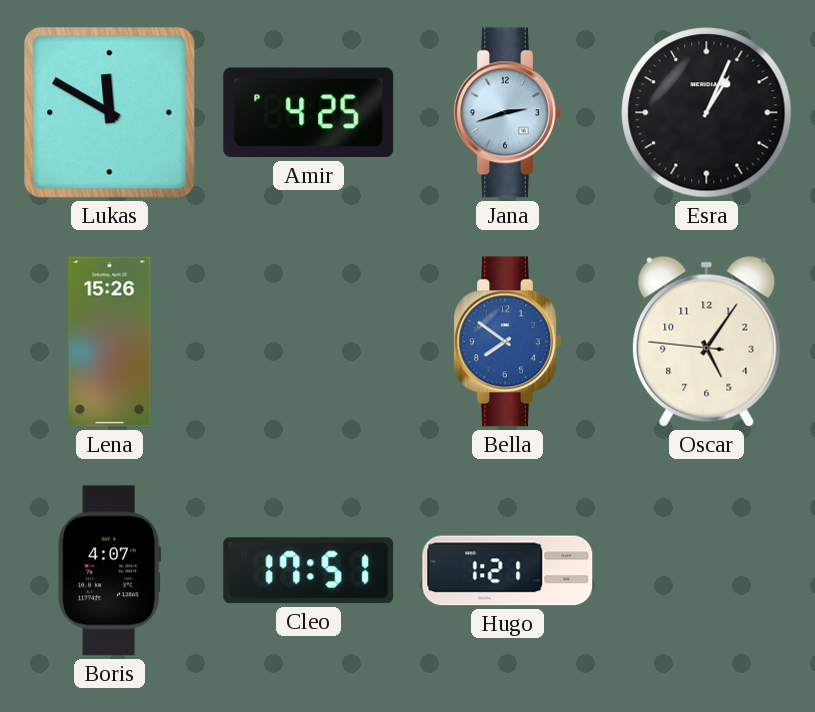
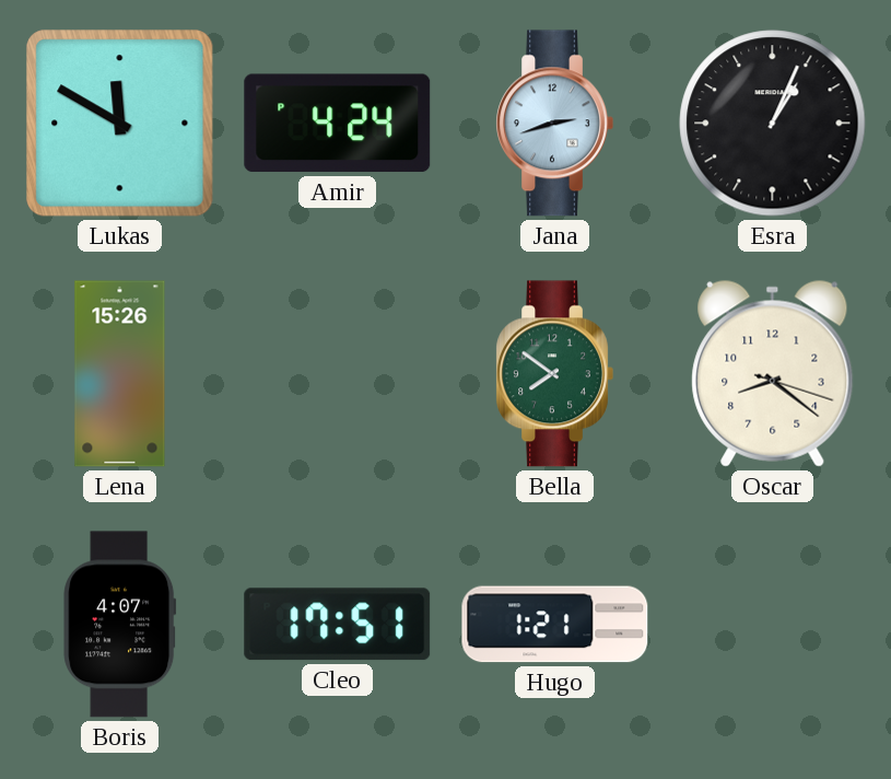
Amir: 4:25 -> 4:24 (338, 124)
Bella dial: blue -> green (554, 374)
Oscar: 5:05 -> 8:21 (773, 373)
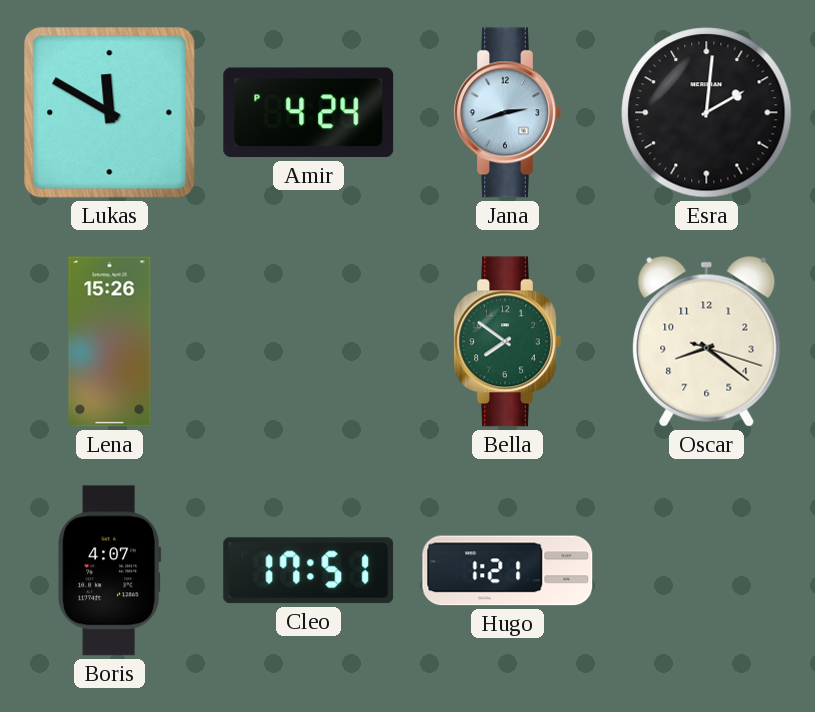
Esra: 1:04 -> 2:01 (707, 113)
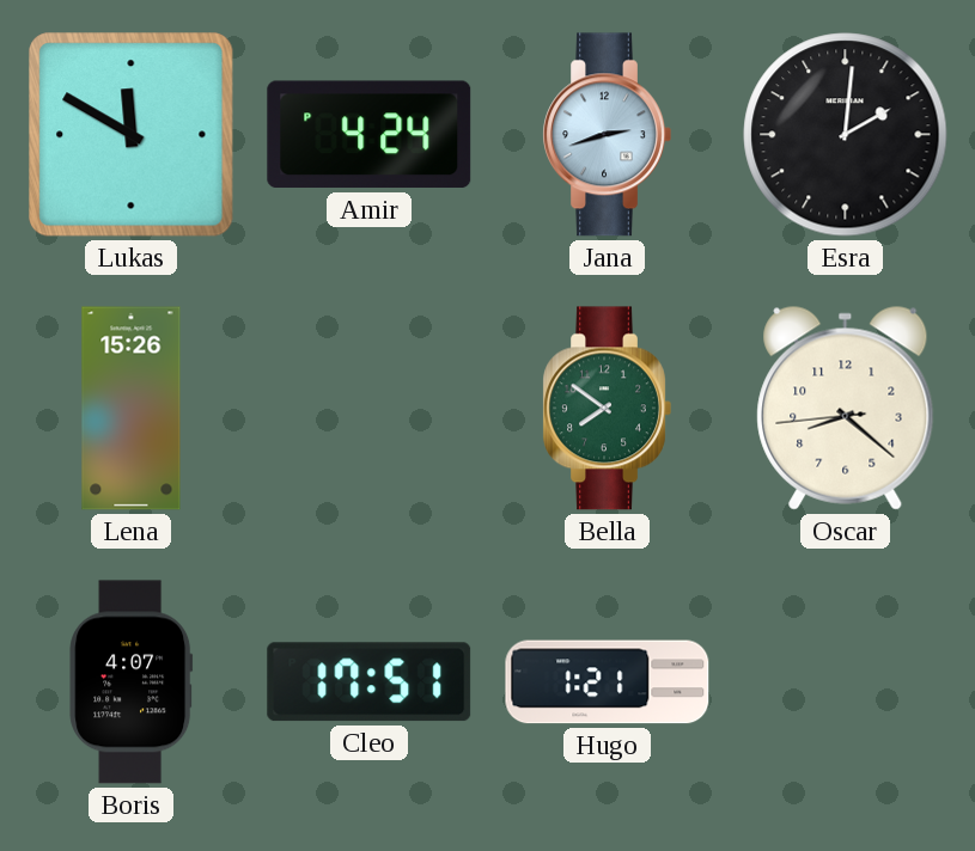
Oscar: 8:21:18 -> 8:21:44 (846, 408)
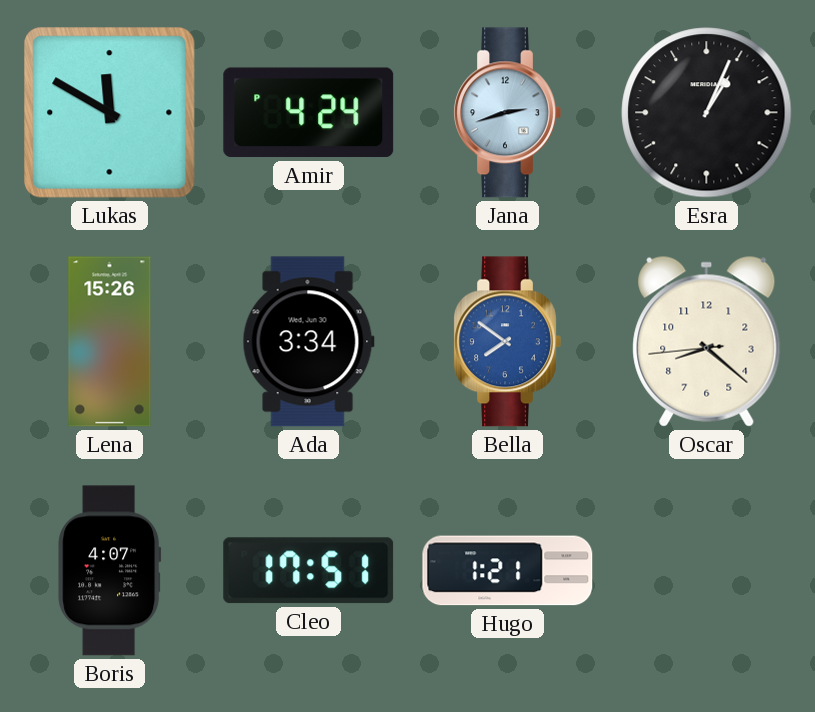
Esra: 2:01 -> 1:04 (707, 113)
Ada: none -> 3:34 (308, 342)
Bella dial: green -> blue (507, 342)
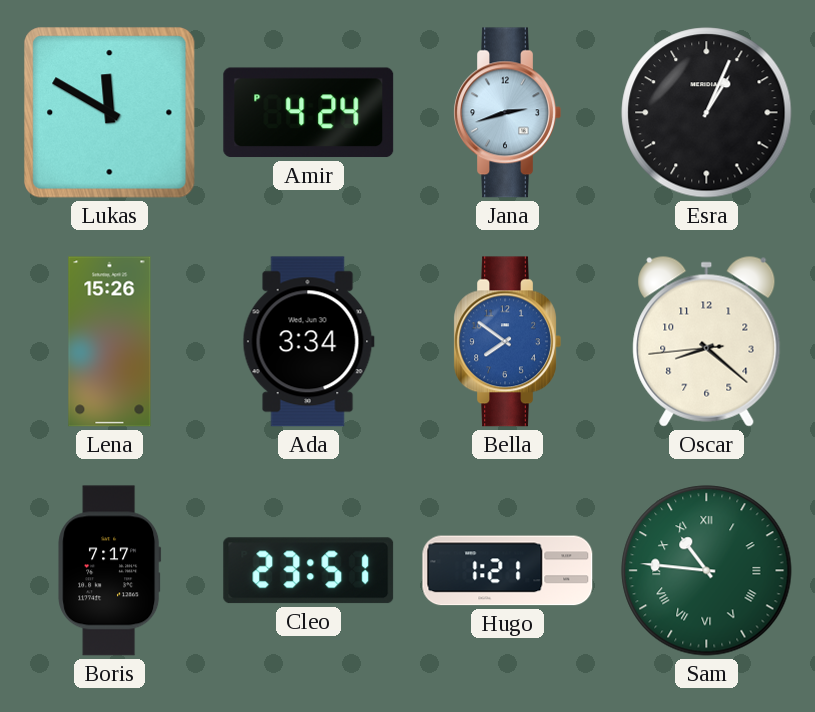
Boris: 4:07 -> 7:17 (110, 571)
Cleo: 17:51 -> 23:51 (309, 571)
Sam: none -> 10:46 (707, 571)
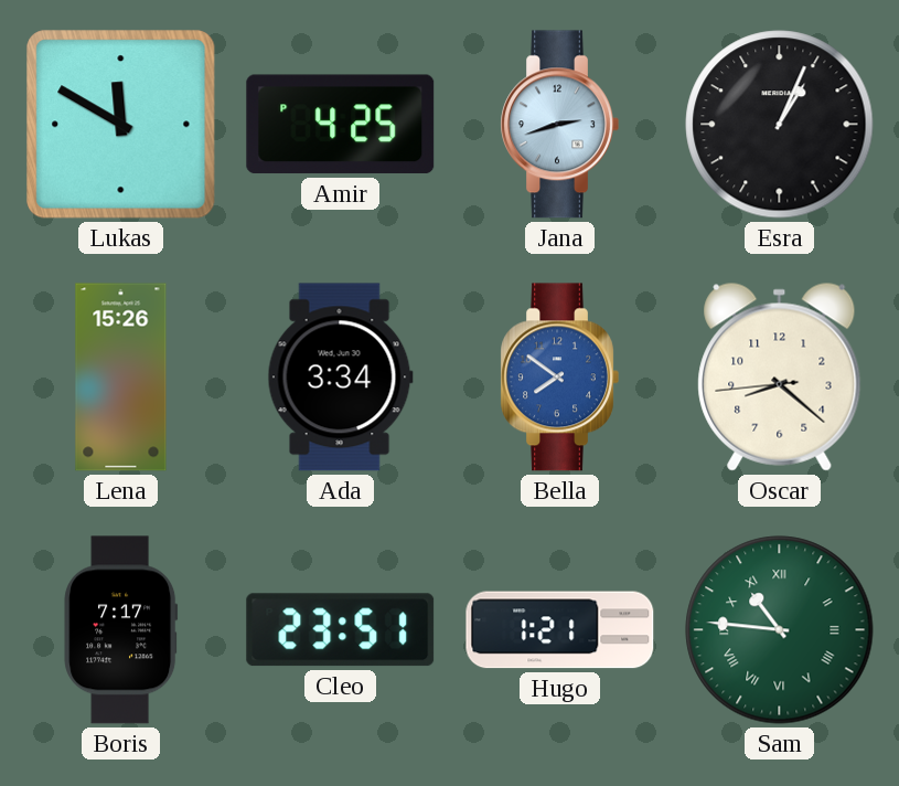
Amir: 4:24 -> 4:25 (341, 125)
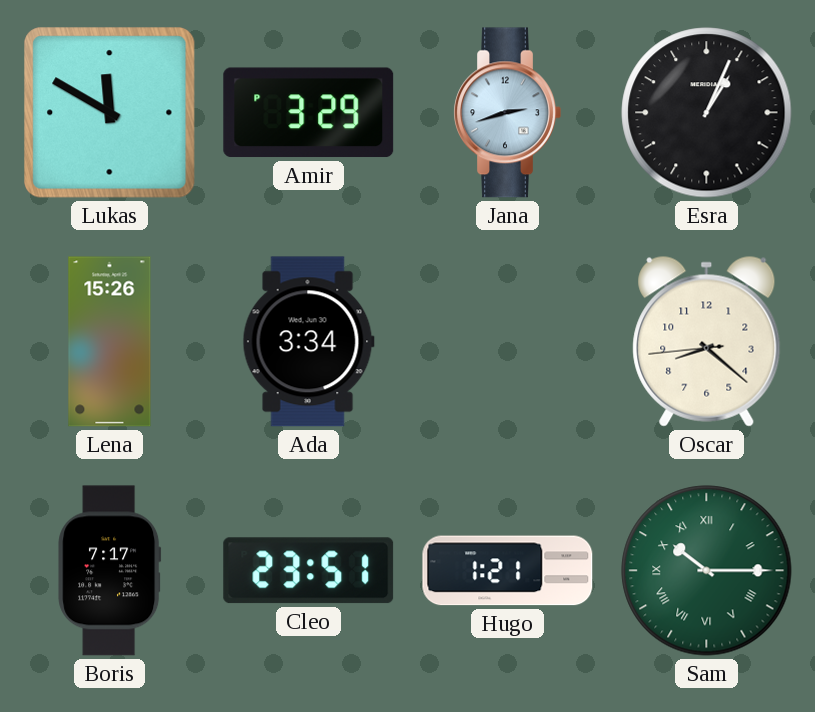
Amir: 4:25 -> 3:29 (309, 113)
Bella: 7:51 -> none (559, 378)
Sam: 10:46 -> 10:15 (707, 571)
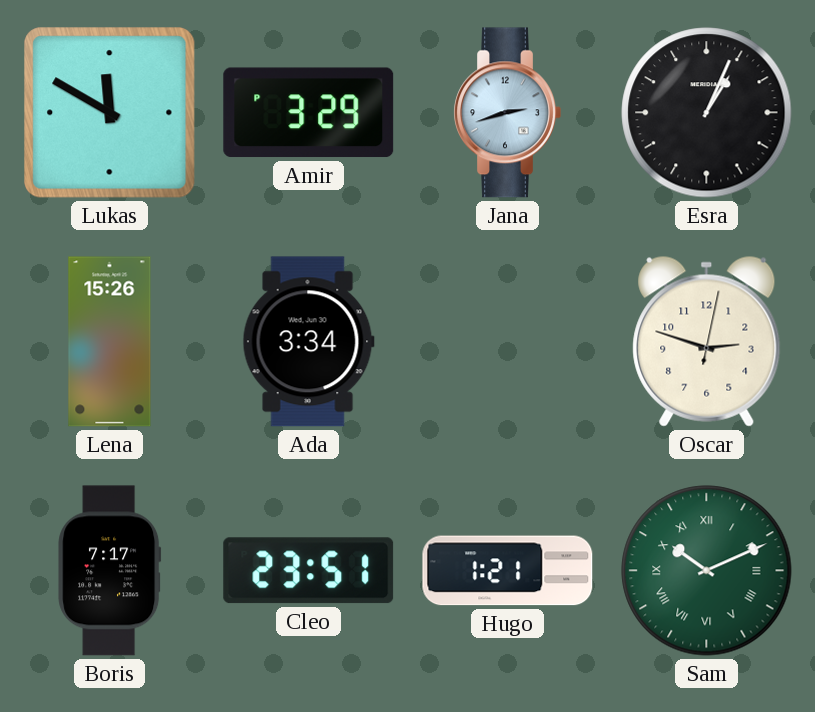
Oscar: 8:21 -> 2:48 (707, 341)
Sam: 10:15 -> 10:11 (707, 571)
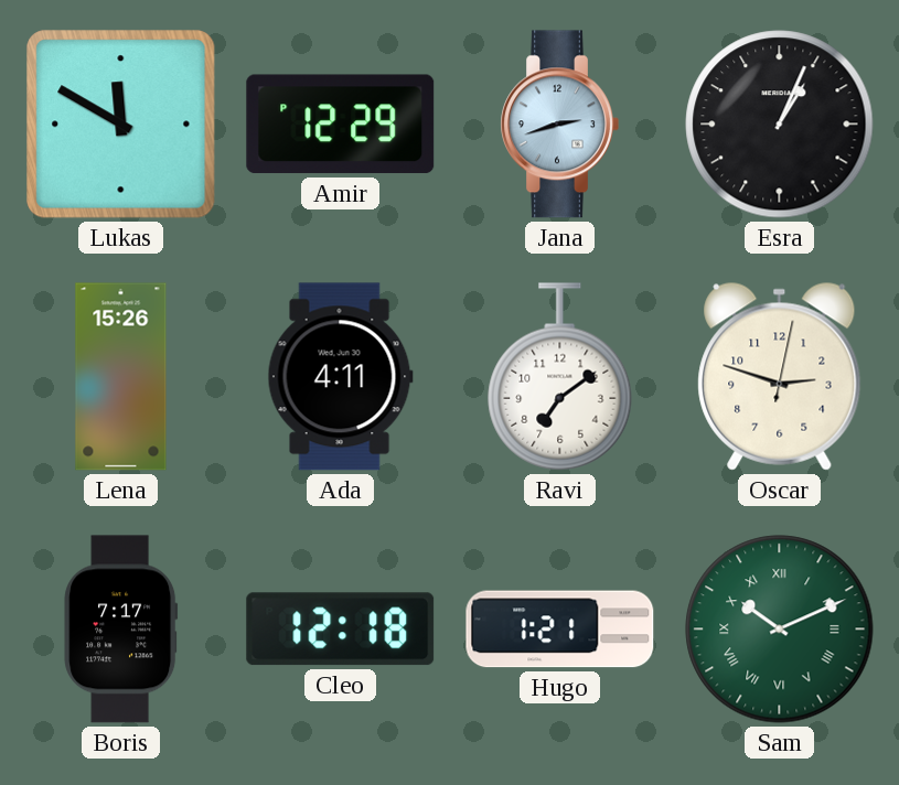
Amir: 3:29 -> 12:29 (341, 125)
Ada: 3:34 -> 4:11 (340, 377)
Ravi: none -> 7:09 (560, 377)
Cleo: 23:51 -> 12:18 (341, 630)
